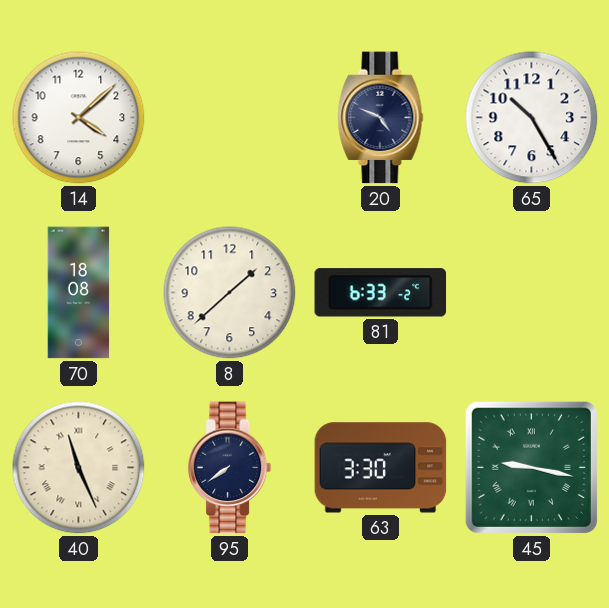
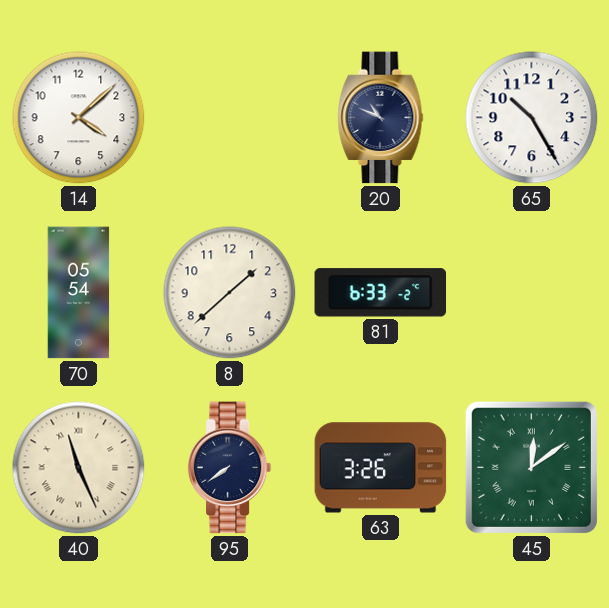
20: 4:49 -> 10:49 (381, 118)
70: 18:08 -> 05:54 (79, 293)
63: 3:30 -> 3:26 (381, 468)
45: 9:17 -> 12:09 (531, 467)
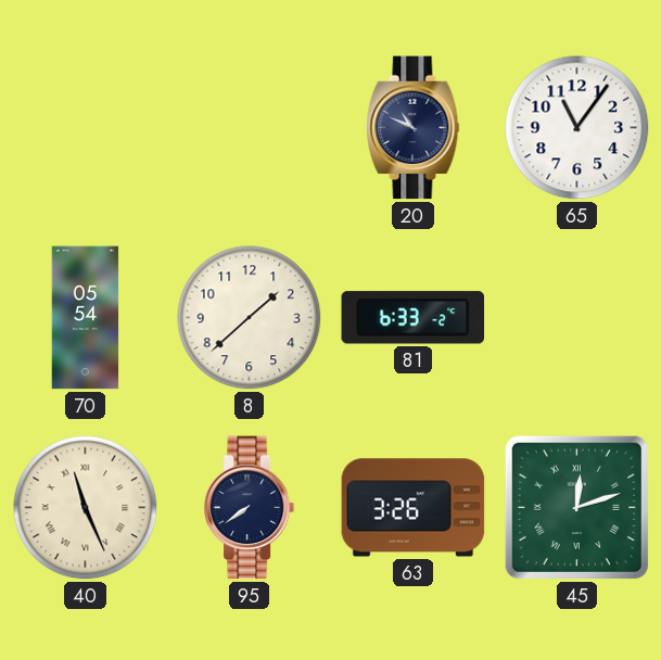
14: 4:08 -> none (79, 118)
65: 10:25 -> 11:06 (577, 128)
45: 12:09 -> 12:12 (576, 507)
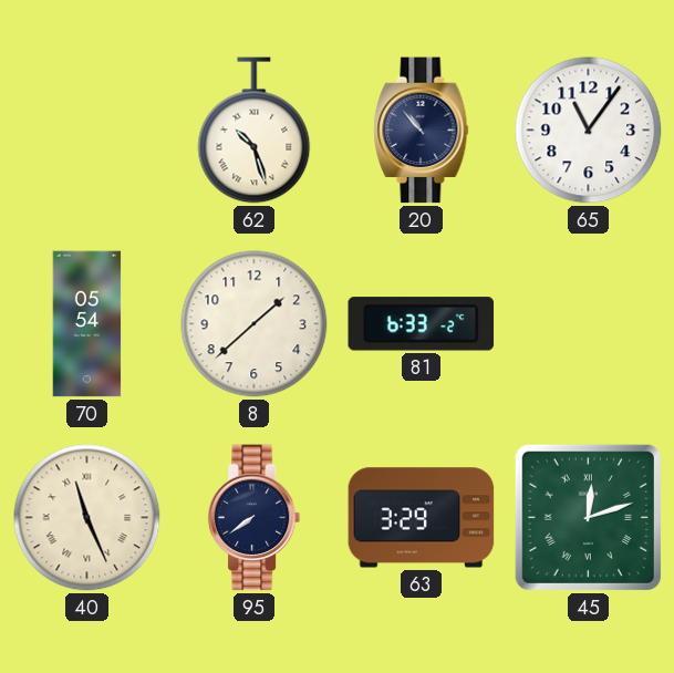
62: none -> 10:27 (255, 131)
20: 10:49 -> 10:53 (422, 131)
63: 3:26 -> 3:29 (422, 518)
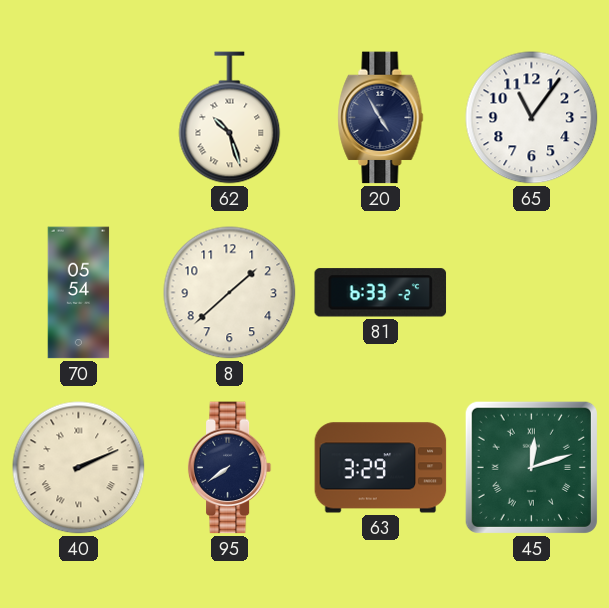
20: 10:53 -> 4:55 (381, 118)
40: 11:26 -> 2:11 (79, 468)
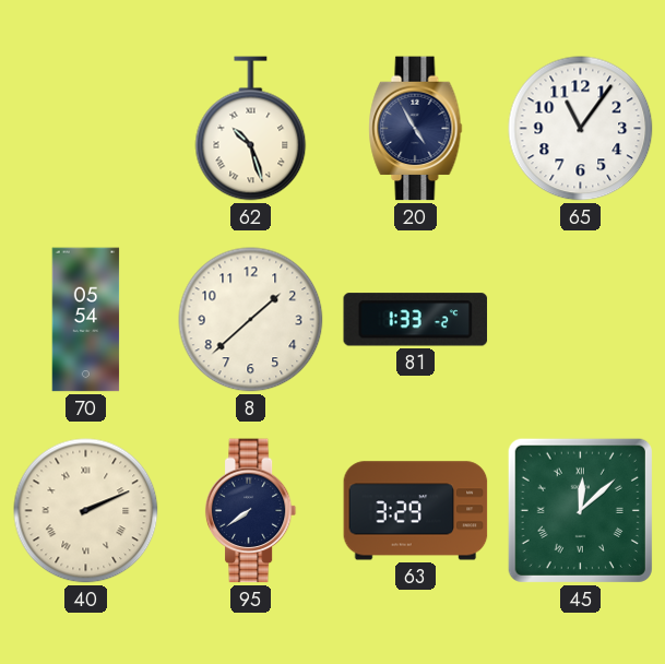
81: 6:33 -> 1:33 (416, 320)
45: 12:12 -> 12:08 (580, 510)
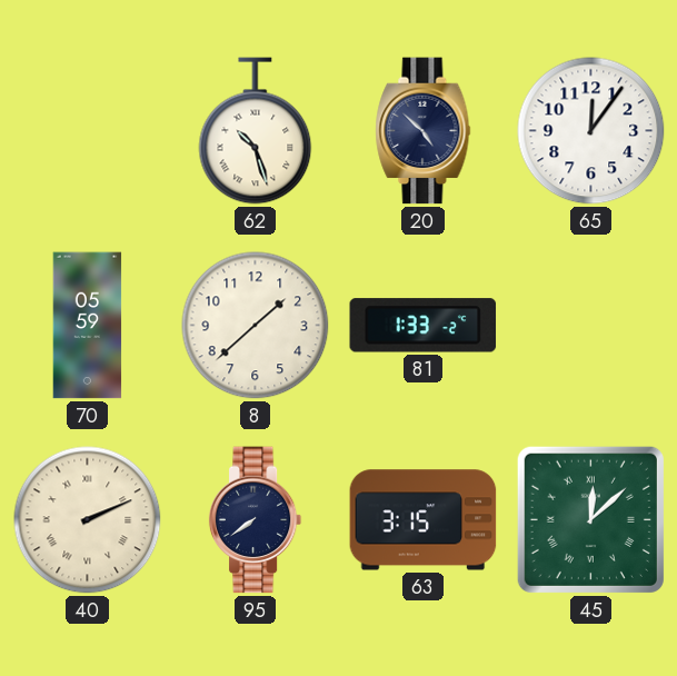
20: 4:55 -> 4:52 (424, 131)
65: 11:06 -> 12:06 (591, 131)
70: 05:54 -> 05:59 (88, 326)
63: 3:29 -> 3:15 (424, 520)
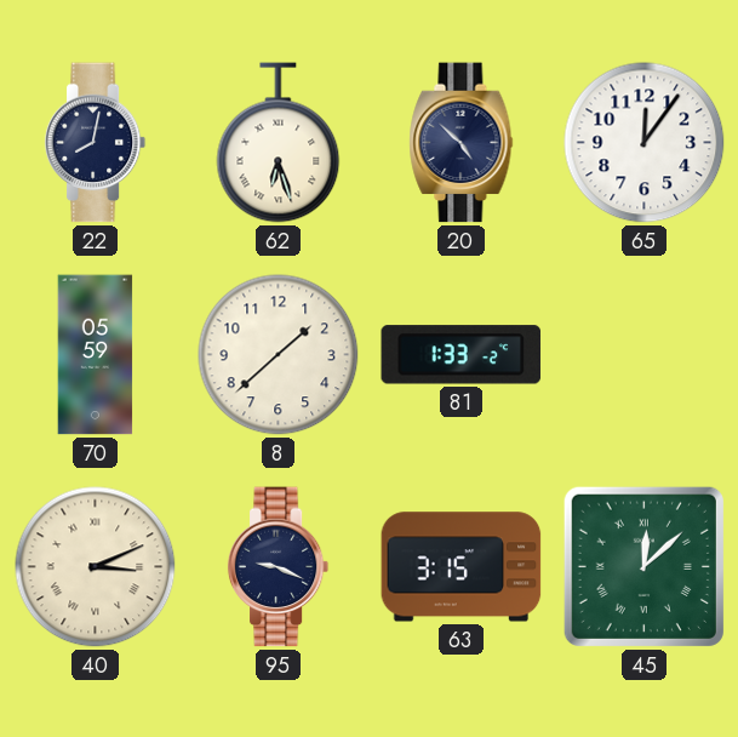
22: none -> 8:02 (96, 143)
62: 10:27 -> 6:27 (279, 143)
40: 2:11 -> 3:11 (96, 567)
95: 7:39 -> 9:19 (279, 567)
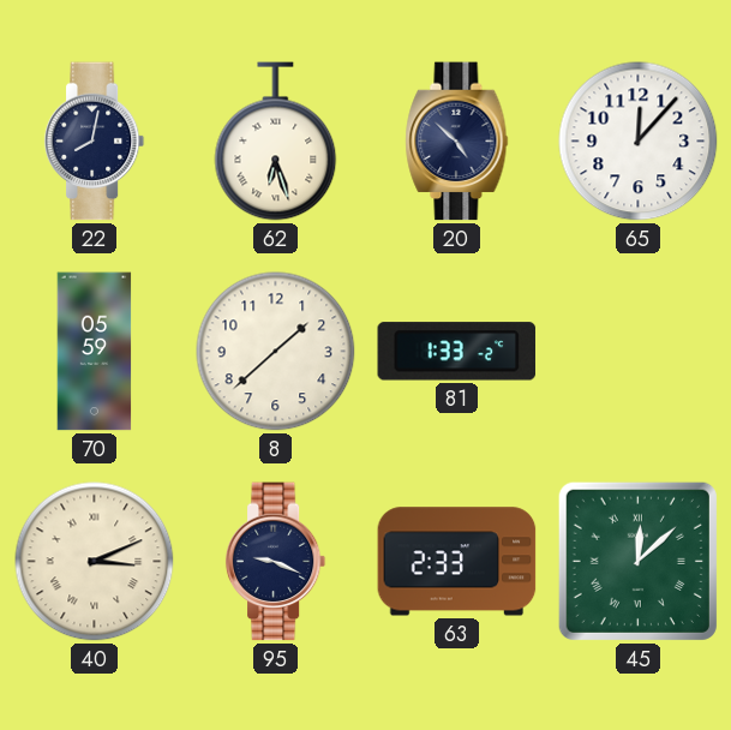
65: 12:06 -> 12:07 (639, 142)
63: 3:15 -> 2:33 (457, 562)
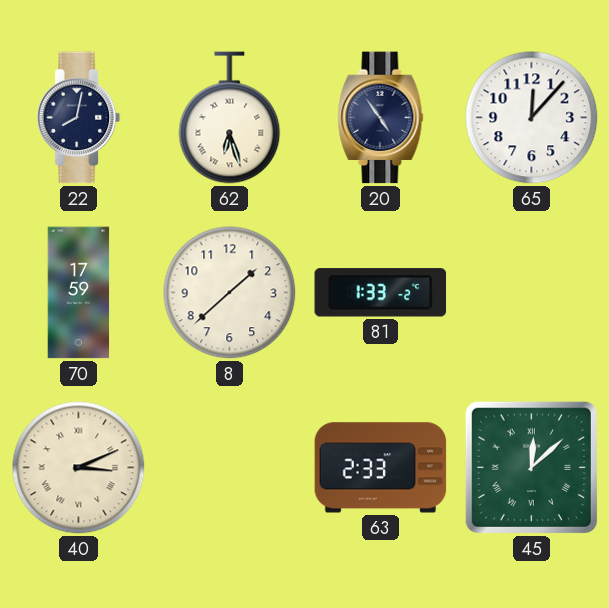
20: 4:52 -> 4:54 (381, 118)
70: 05:59 -> 17:59 (79, 293)
95: 9:19 -> none (276, 562)
